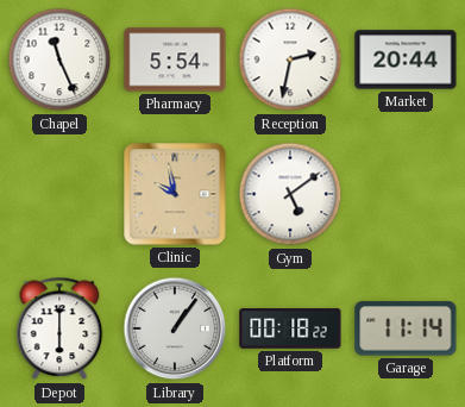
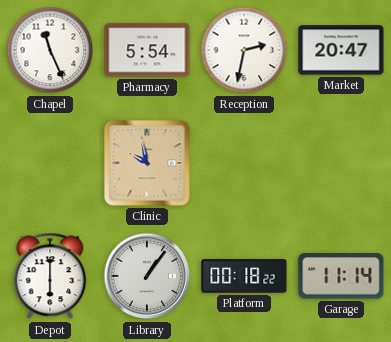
Market: 20:44 -> 20:47 (341, 50)
Gym: 5:09 -> none (290, 194)
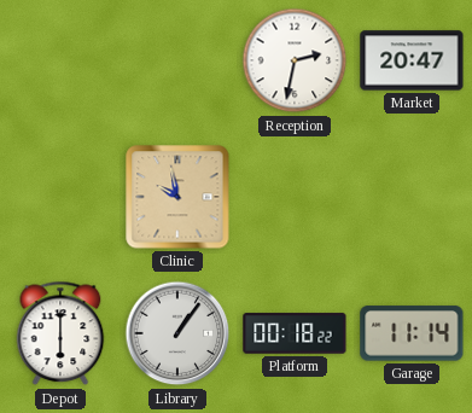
Chapel: 11:26 -> none (50, 50)
Pharmacy: 5:54 -> none (147, 50)
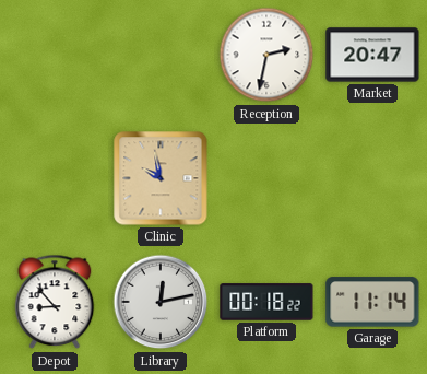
Depot: 6:00 -> 8:53 (55, 302)
Library: 1:06 -> 12:13 (161, 302)
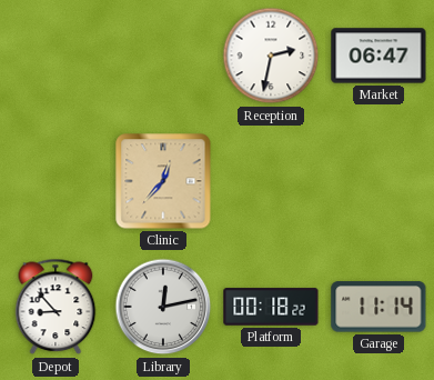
Market: 20:47 -> 06:47 (379, 56)
Clinic: 9:58 -> 12:37 (163, 181)
